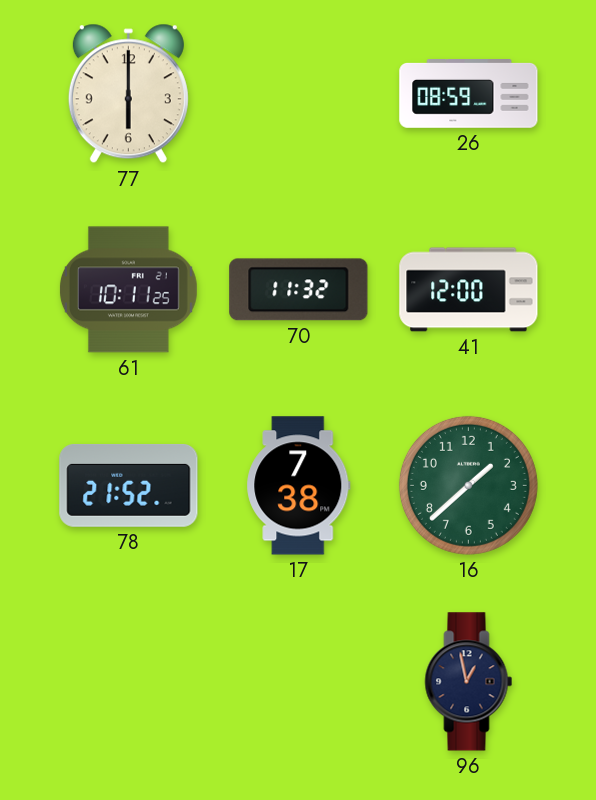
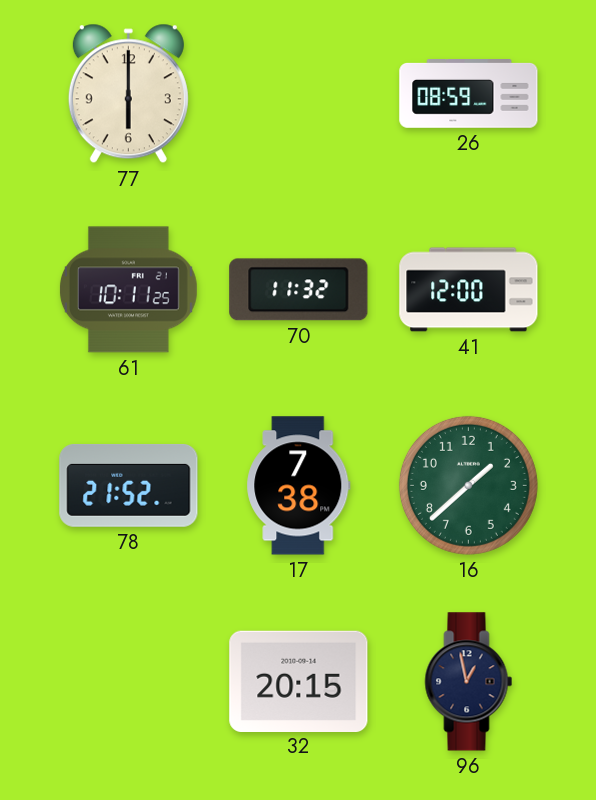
32: none -> 20:15 (299, 681)
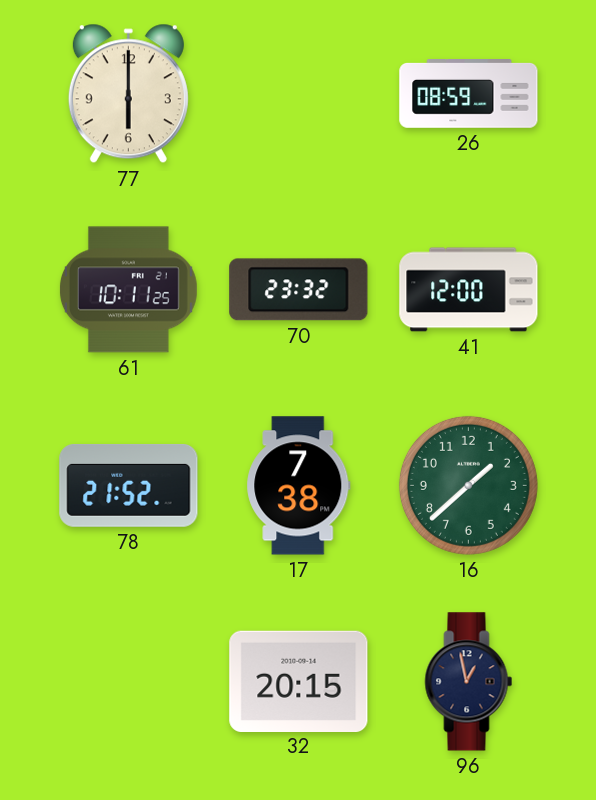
70: 11:32 -> 23:32 (299, 290)
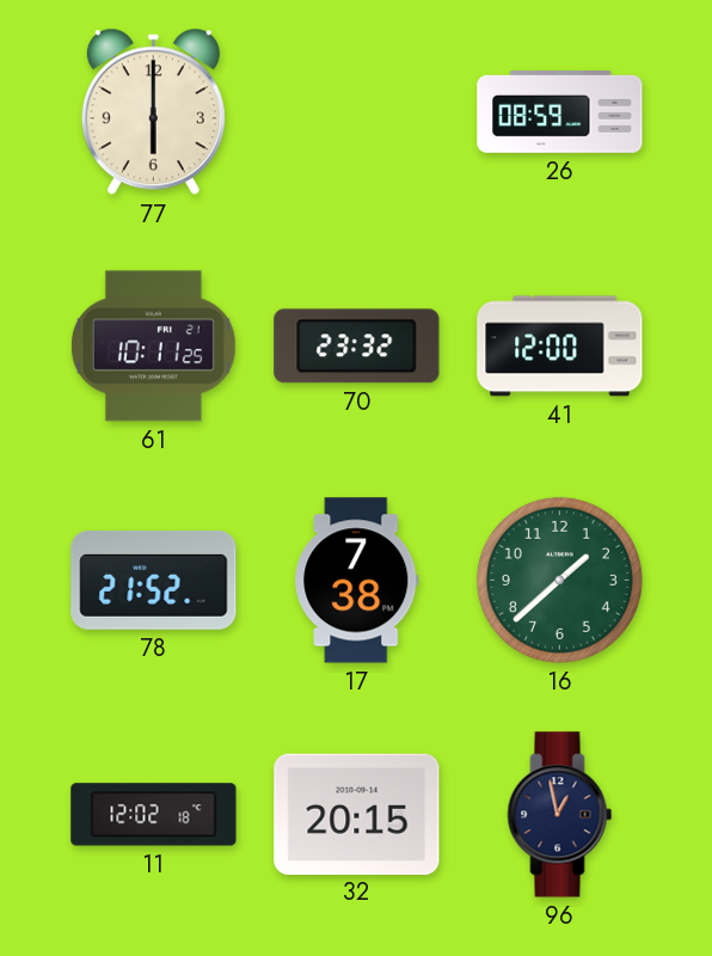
11: none -> 12:02 (154, 815)
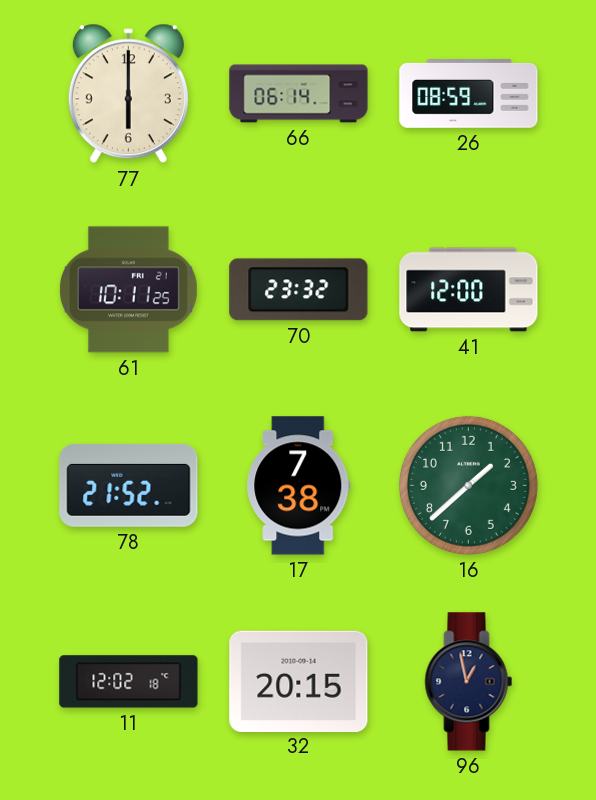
66: none -> 06:14 (299, 94)
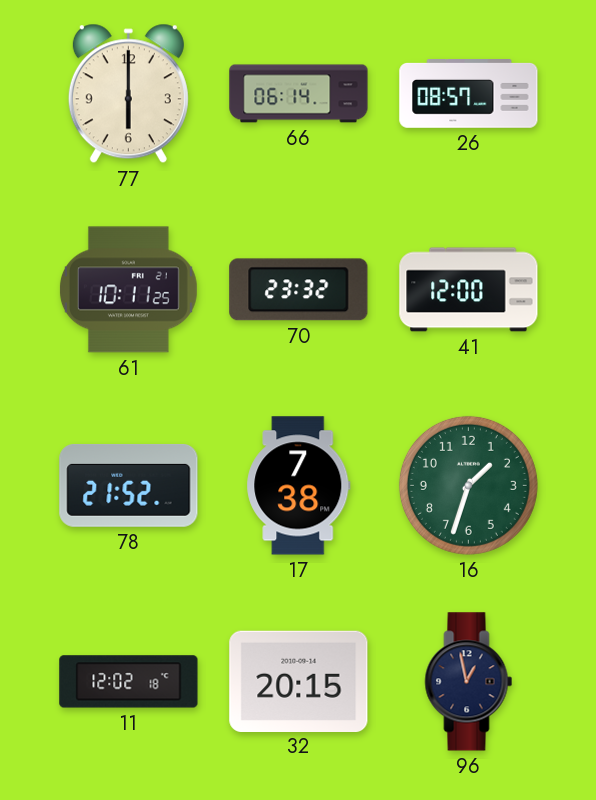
26: 08:59 -> 08:57 (469, 94)
16: 1:38 -> 1:33 (468, 485)
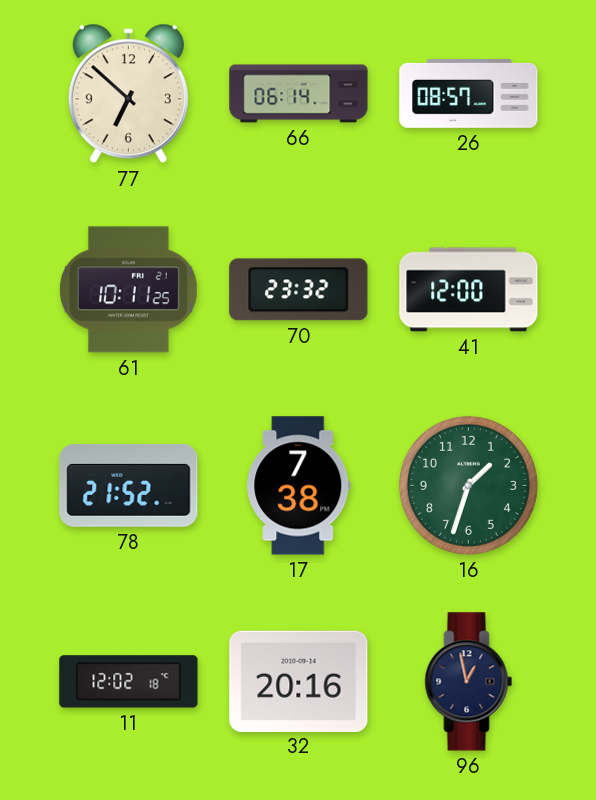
77: 6:00 -> 6:52 (128, 94)
32: 20:15 -> 20:16 (299, 681)
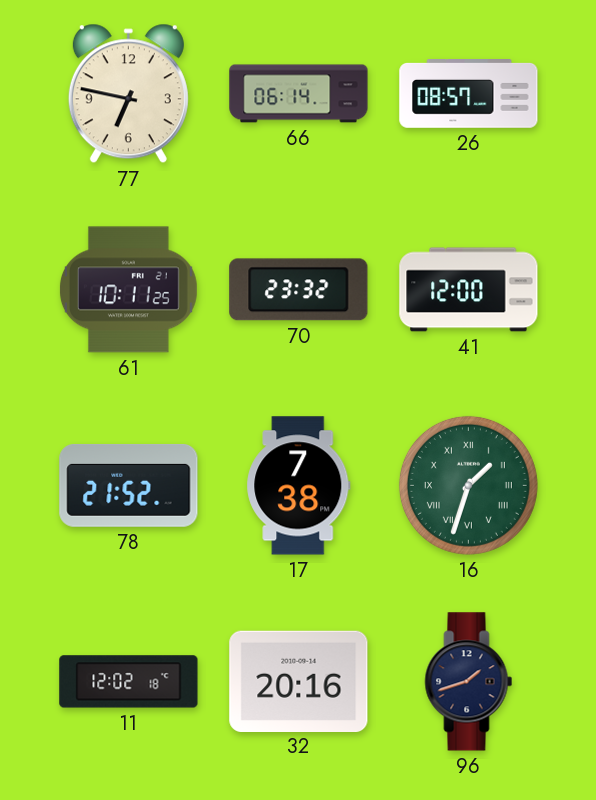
77: 6:52 -> 6:47 (128, 94)
16 numerals: Arabic -> Roman (468, 485)
96: 12:58 -> 1:42 (469, 682)
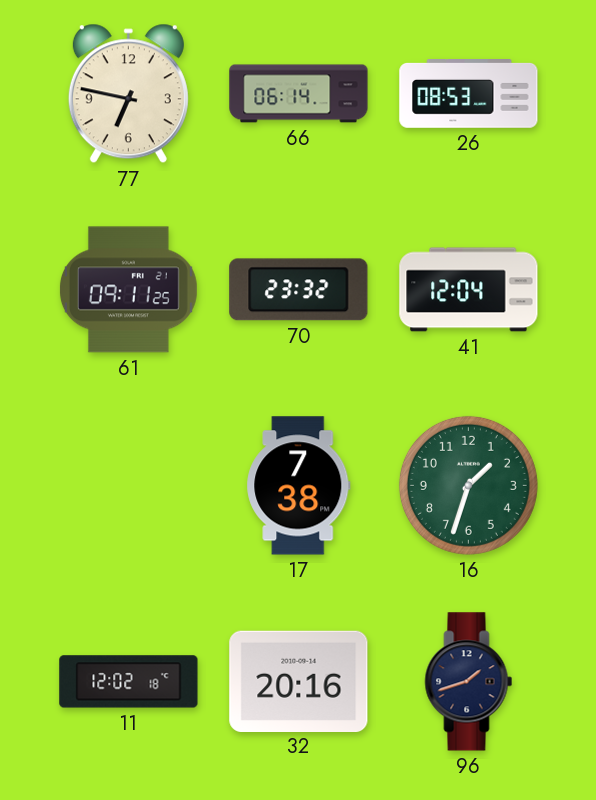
26: 08:57 -> 08:53 (469, 94)
61: 10:11 -> 09:11 (128, 290)
41: 12:00 -> 12:04 (469, 290)
78: 21:52 -> none (129, 485)
16 numerals: Roman -> Arabic (468, 485)
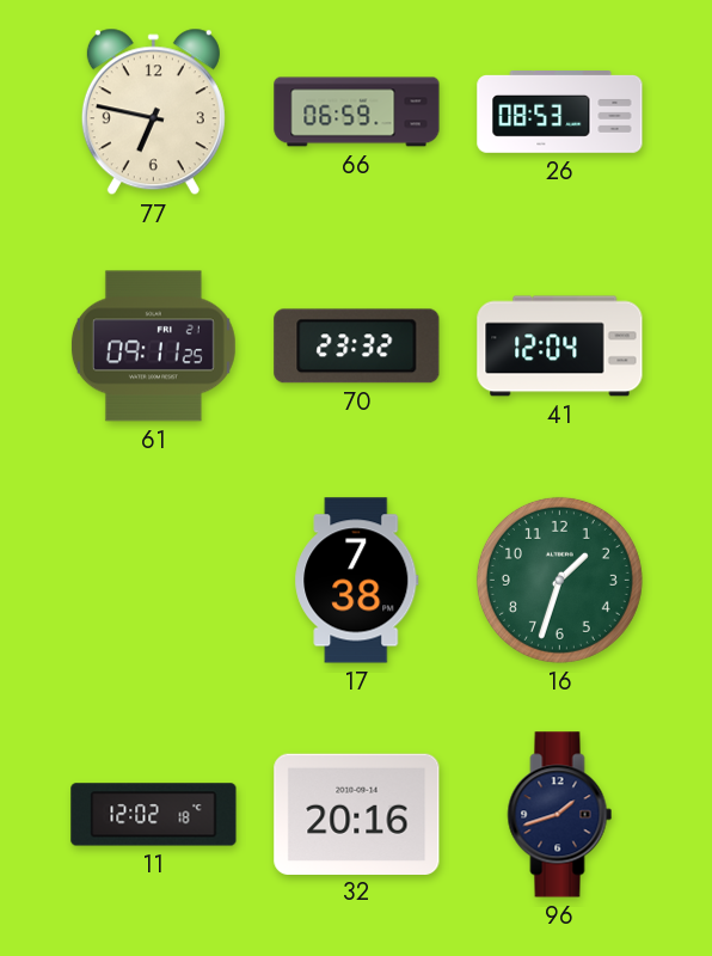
66: 06:14 -> 06:59 (357, 112)
